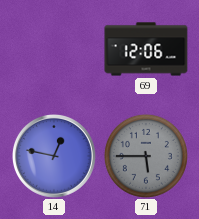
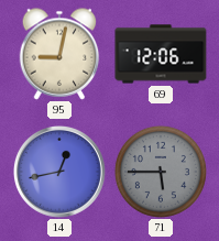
95: none -> 9:02 (59, 54)
14: 12:47 -> 12:43 (59, 172)
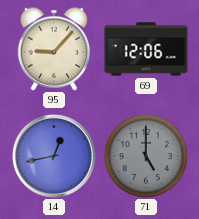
95: 9:02 -> 9:07 (54, 49)
71: 5:45 -> 5:00 (146, 156)
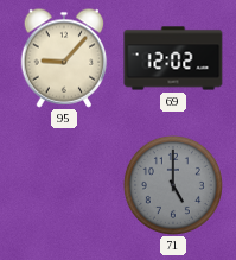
69: 12:06 -> 12:02 (173, 58)
14: 12:43 -> none (54, 156)
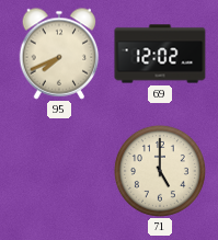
95: 9:07 -> 7:41 (59, 54)
71 dial: grey -> cream (160, 171)
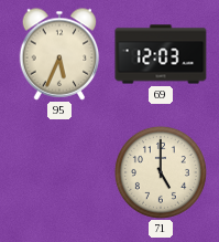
95: 7:41 -> 5:34 (59, 54)
69: 12:02 -> 12:03 (161, 54)
